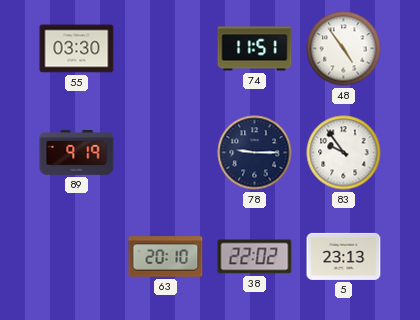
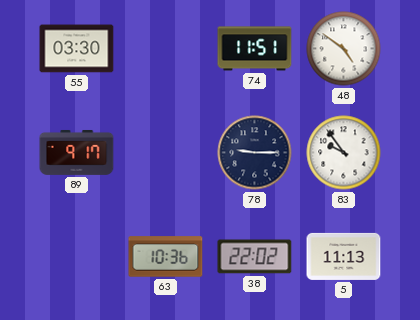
48: 4:54 -> 4:51 (344, 49)
89: 9:19 -> 9:17 (77, 152)
63: 20:10 -> 10:36 (166, 257)
5: 23:13 -> 11:13 (344, 256)
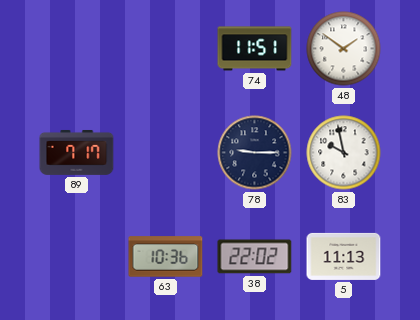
55: 03:30 -> none (77, 49)
48: 4:51 -> 1:51 (344, 49)
89: 9:17 -> 7:17 (77, 152)
83: 9:54 -> 9:58 (344, 153)
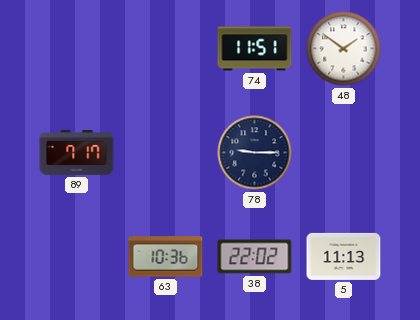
83: 9:58 -> none (344, 153)
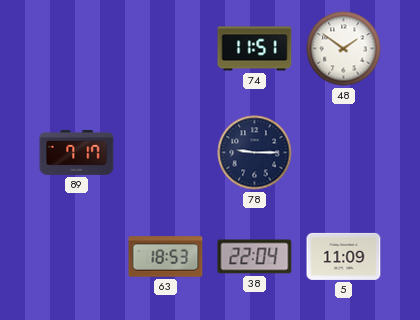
63: 10:36 -> 18:53 (166, 257)
38: 22:02 -> 22:04 (255, 257)
5: 11:13 -> 11:09 (344, 256)
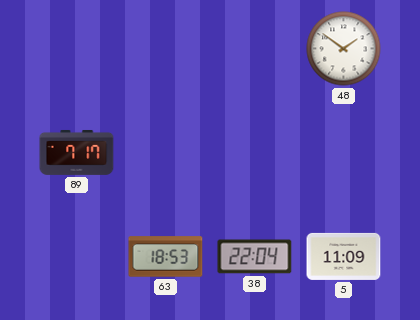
74: 11:51 -> none (255, 49)
78: 9:15 -> none (255, 153)
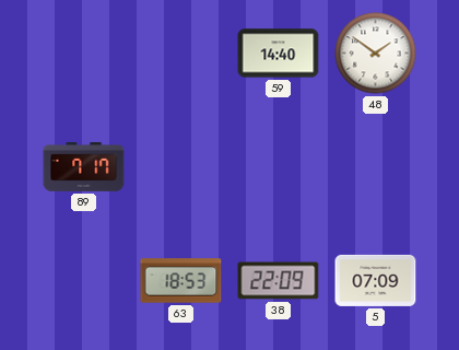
59: none -> 14:40 (279, 54)
38: 22:04 -> 22:09 (279, 281)
5: 11:09 -> 07:09 (376, 280)
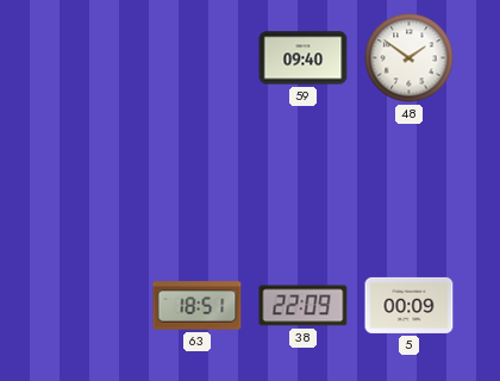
59: 14:40 -> 09:40 (304, 58)
89: 7:17 -> none (84, 166)
63: 18:53 -> 18:51 (198, 306)
5: 07:09 -> 00:09 (410, 305)
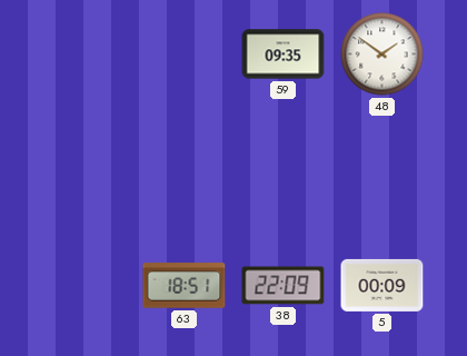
59: 09:40 -> 09:35 (284, 55)
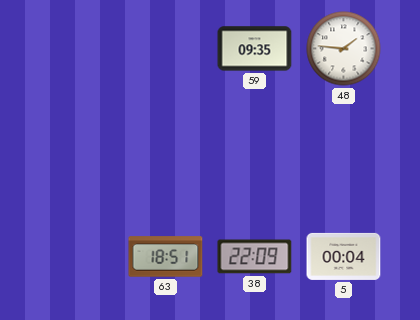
48: 1:51 -> 1:46 (344, 49)
5: 00:09 -> 00:04 (344, 256)
